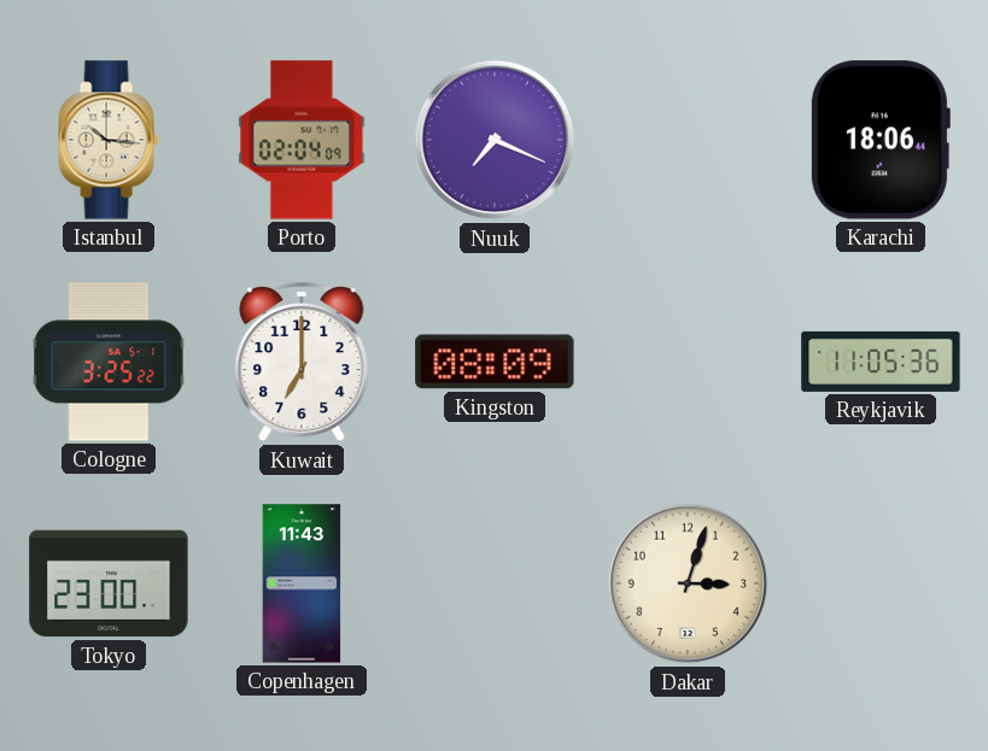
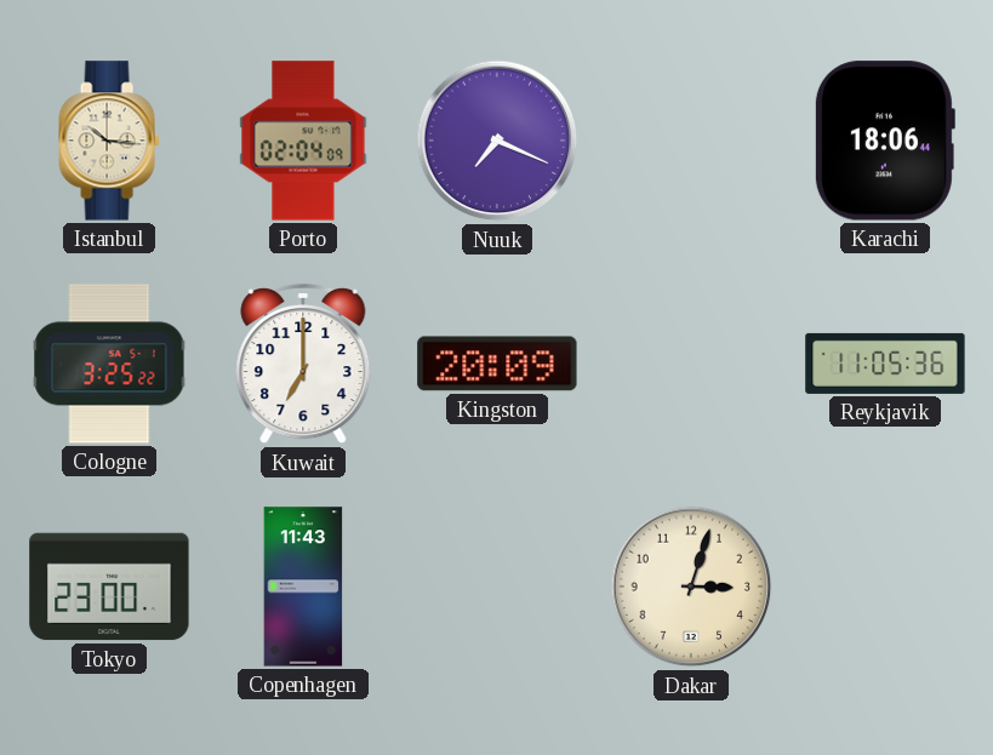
Kingston: 08:09 -> 20:09 (497, 364)
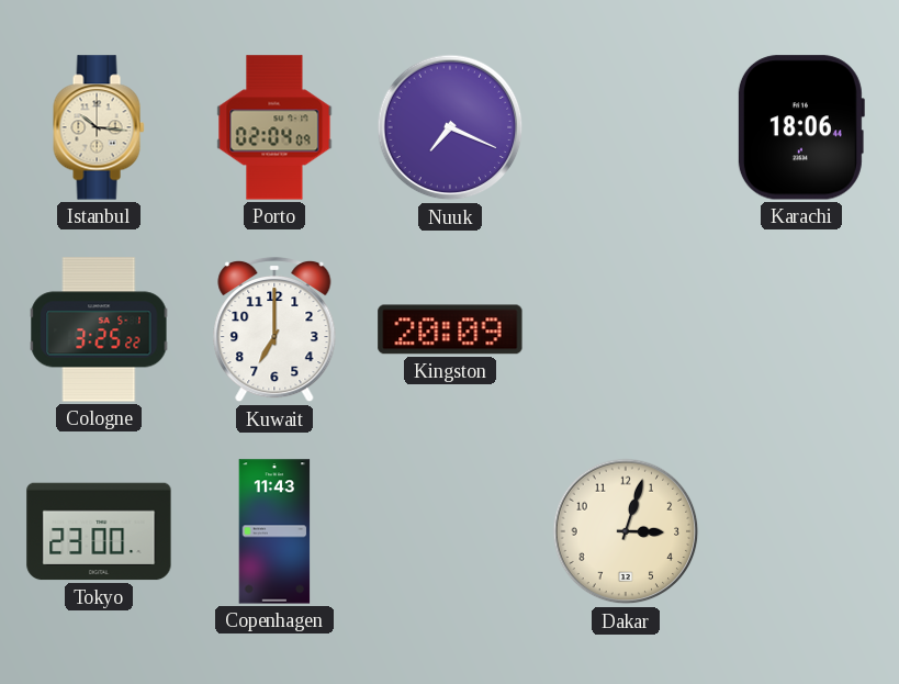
Reykjavik: 11:05 -> none (885, 364)
